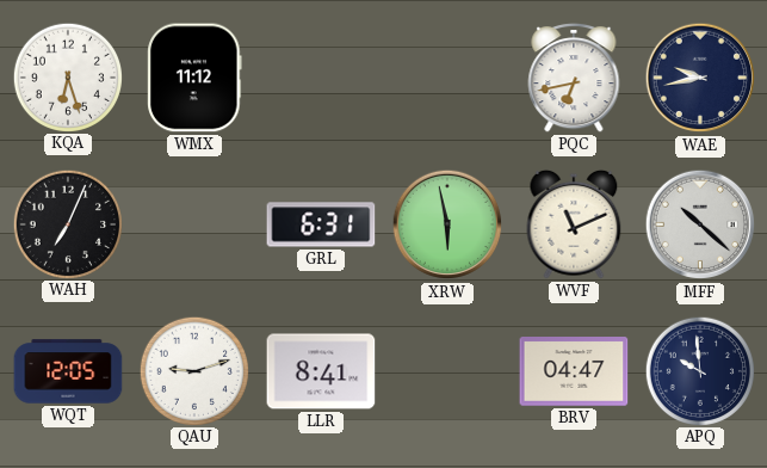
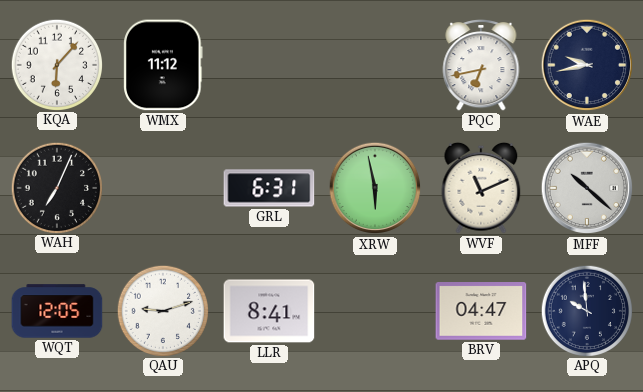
KQA: 6:27 -> 6:07 (56, 64)
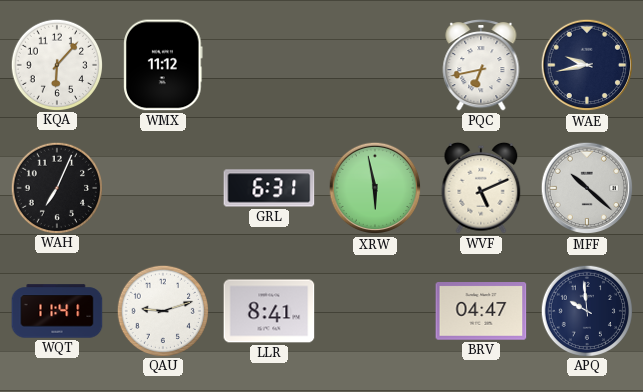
WVF: 11:11 -> 5:11 (481, 188)
WQT: 12:05 -> 11:41 (57, 311)
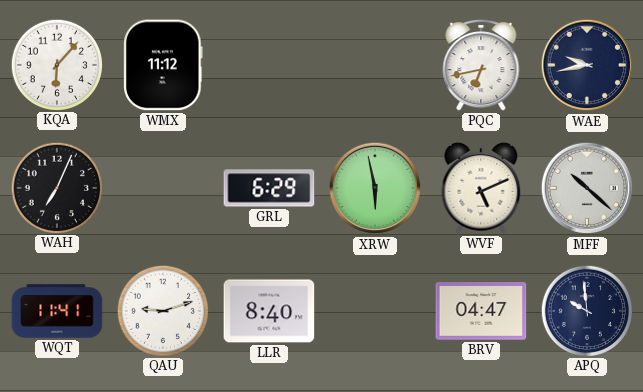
GRL: 6:31 -> 6:29 (269, 188)
LLR: 8:41 -> 8:40 (269, 311)
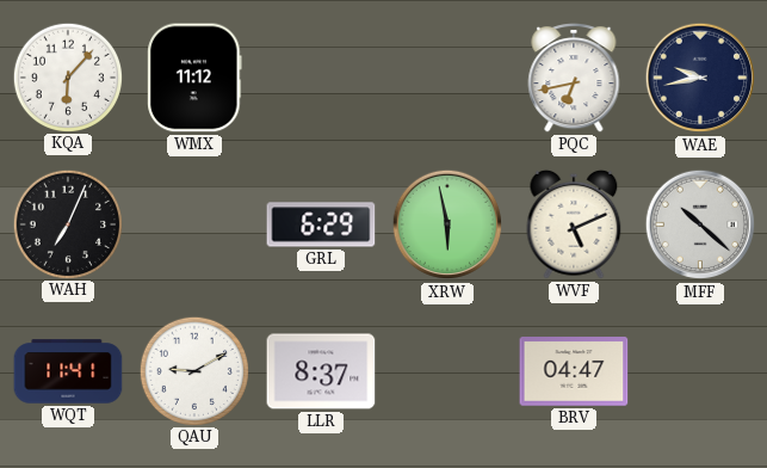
QAU: 9:12 -> 9:10 (193, 370)
LLR: 8:40 -> 8:37 (321, 371)
APQ: 9:59 -> none (586, 310)
